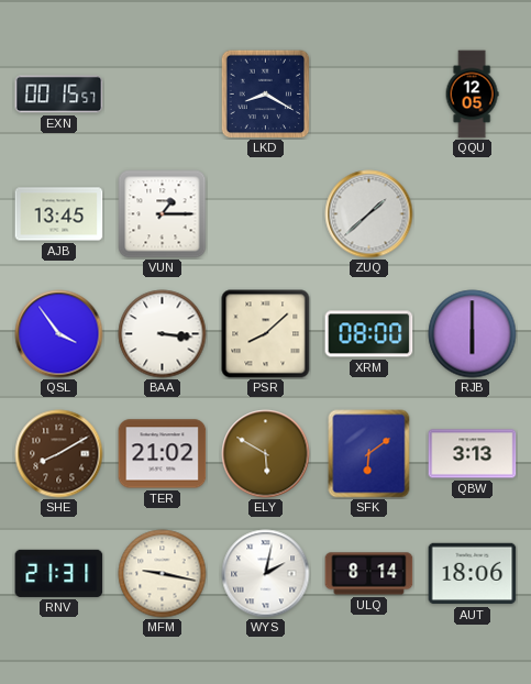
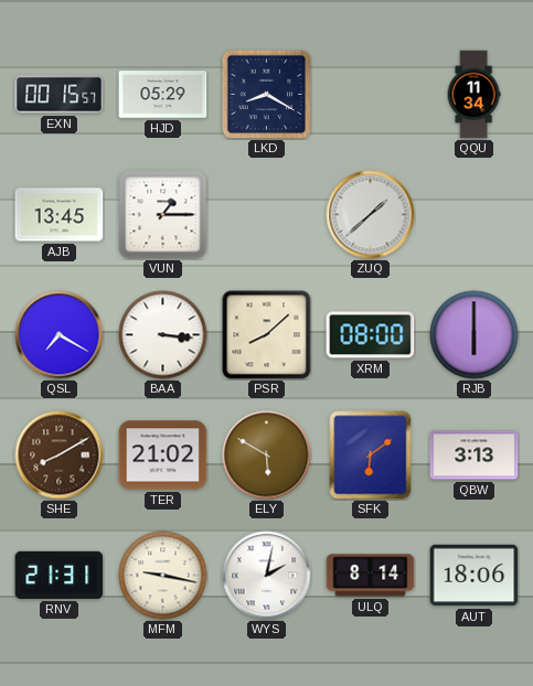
HJD: none -> 05:29 (163, 95)
QQU: 12:05 -> 11:34 (473, 95)
QSL: 3:54 -> 7:20 (60, 335)
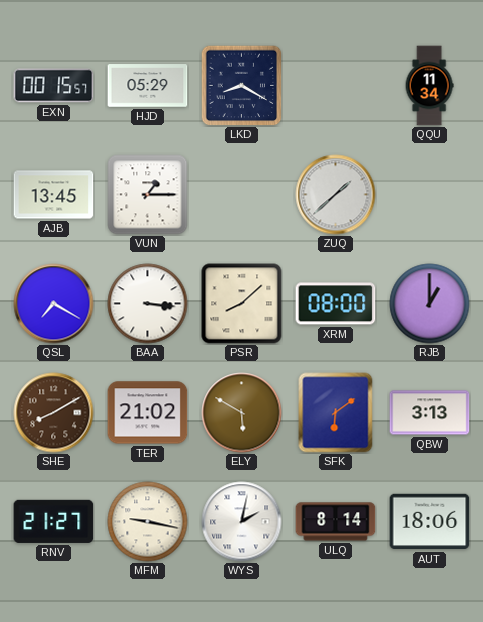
RJB: 6:00 -> 1:00 (430, 304)
RNV: 21:31 -> 21:27 (54, 521)
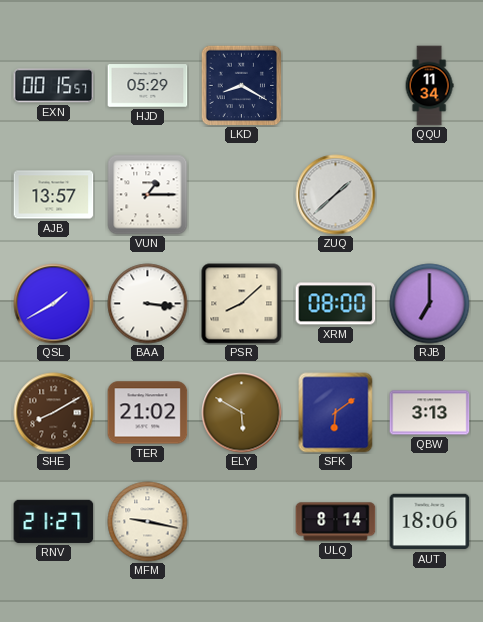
AJB: 13:45 -> 13:57 (54, 195)
QSL: 7:20 -> 1:40 (54, 304)
RJB: 1:00 -> 7:00 (430, 304)
WYS: 2:02 -> none (242, 522)
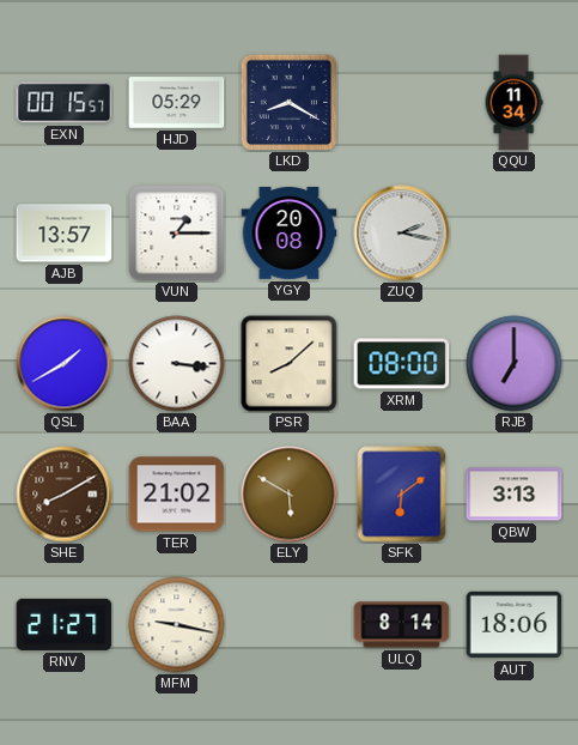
YGY: none -> 20:08 (290, 234)
ZUQ: 1:38 -> 2:17 (402, 234)
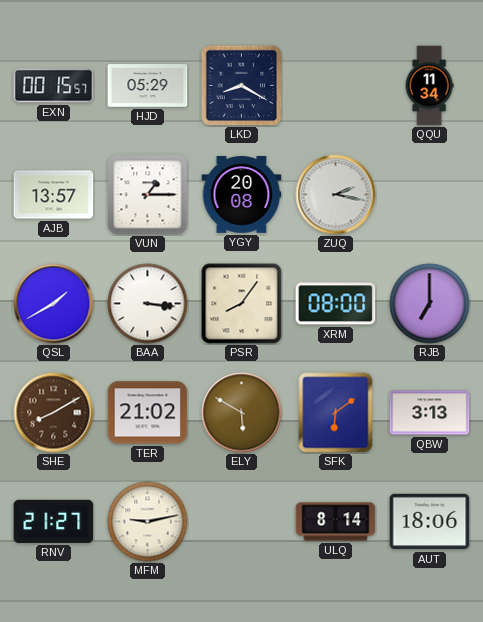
PSR: 8:08 -> 8:06 (242, 304)
MFM: 9:17 -> 9:13 (148, 522)
